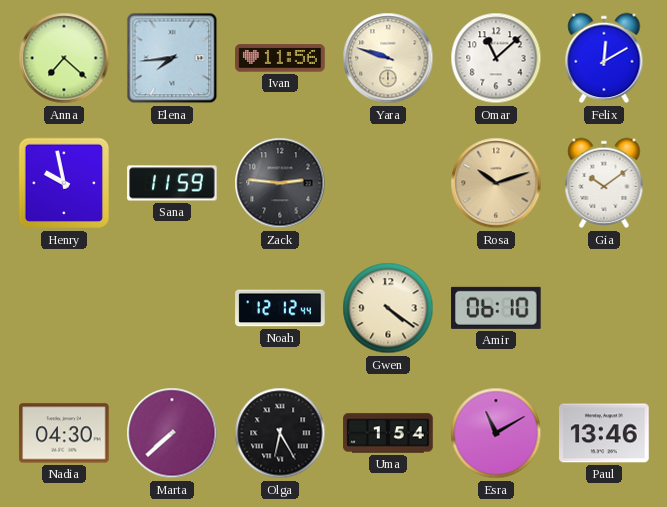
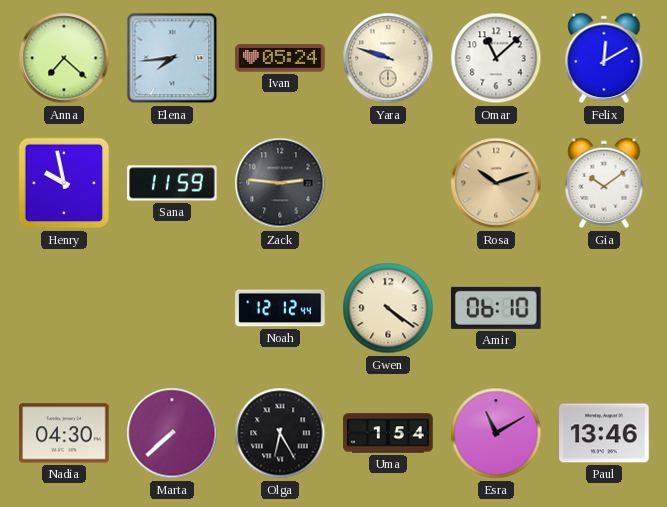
Ivan: 11:56 -> 05:24 (280, 58)
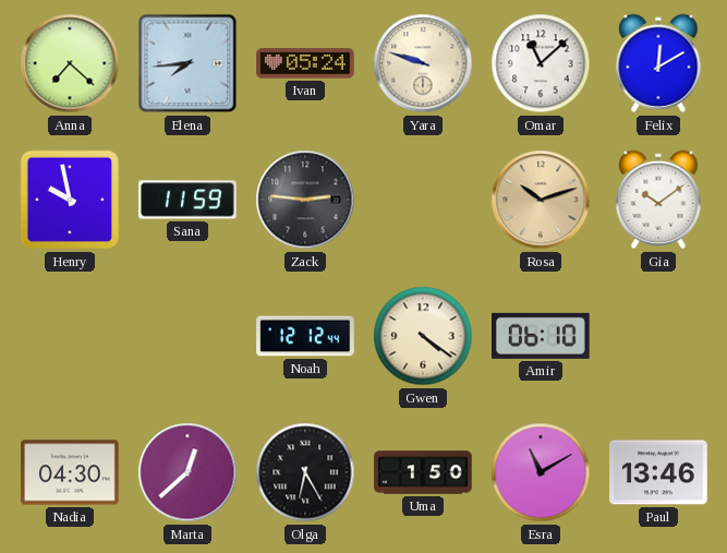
Marta: 7:38 -> 12:38 (187, 472)
Uma: 1:54 -> 1:50 (423, 472)
